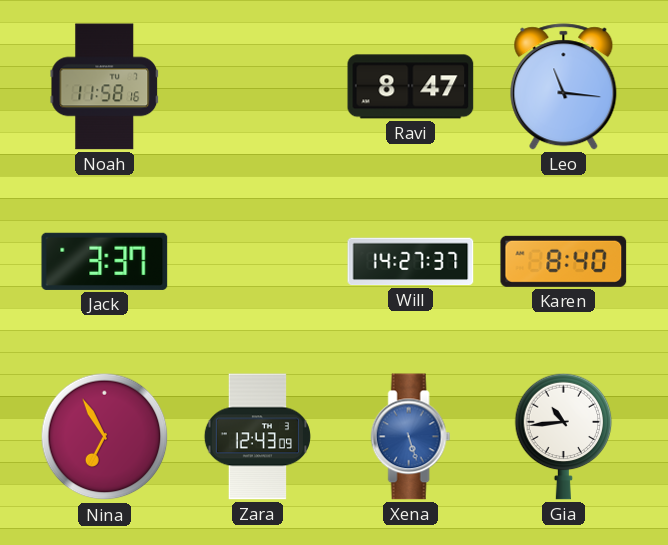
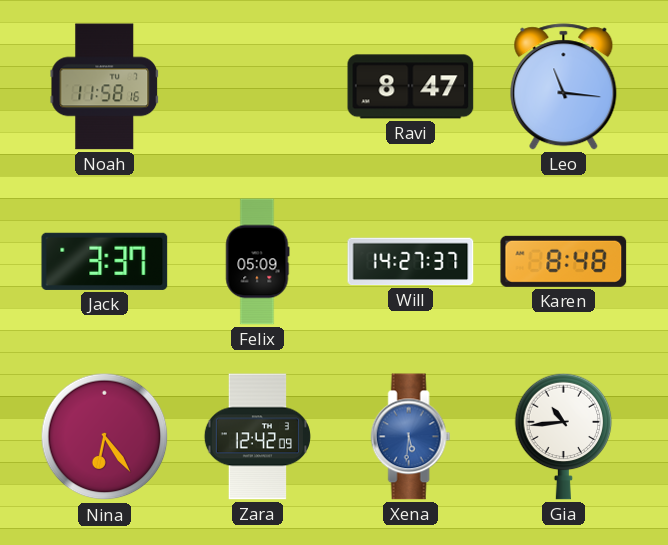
Felix: none -> 05:09 (258, 262)
Karen: 8:40 -> 8:48 (564, 261)
Nina: 6:55 -> 6:24 (105, 437)
Zara: 12:43 -> 12:42 (257, 437)
Xena: 5:27 -> 5:31 (411, 437)
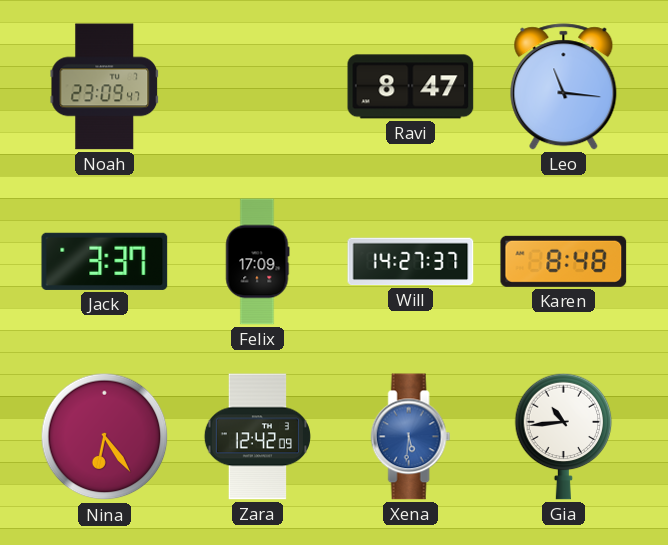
Noah: 11:58 -> 23:09 (105, 87)
Felix: 05:09 -> 17:09 (258, 262)
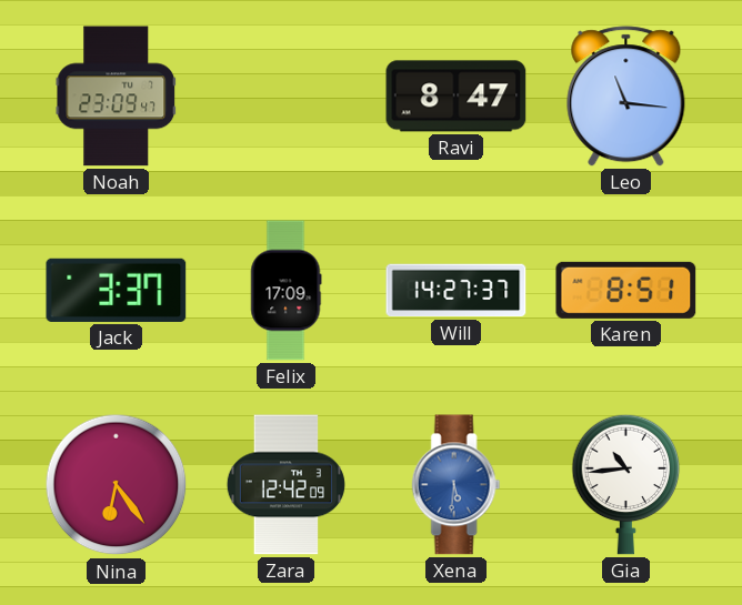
Karen: 8:48 -> 8:51 (626, 290)
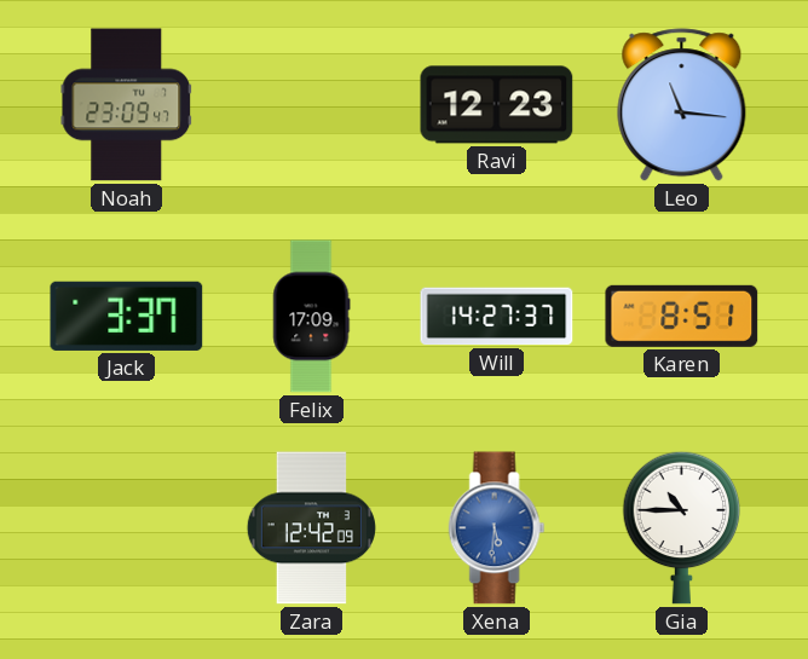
Ravi: 8:47 -> 12:23 (497, 105)
Nina: 6:24 -> none (117, 485)
Gia: 10:44 -> 10:45 (682, 527)
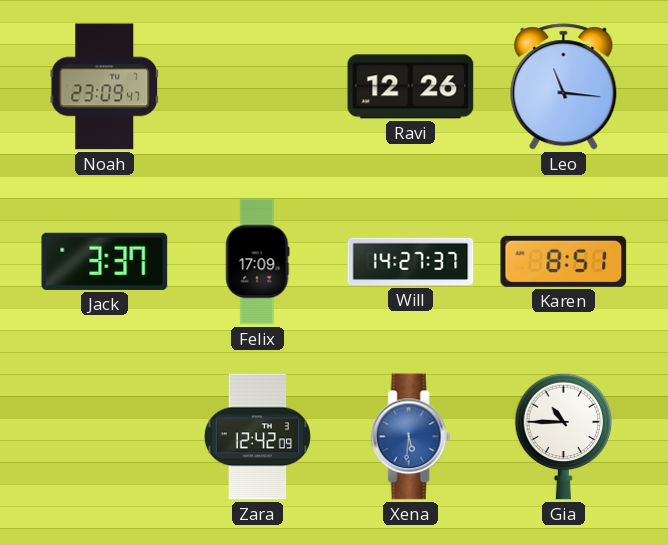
Ravi: 12:23 -> 12:26 (411, 87)
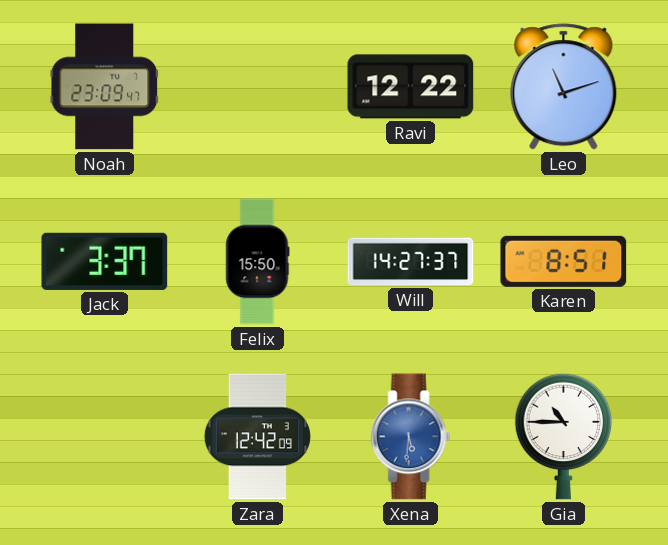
Ravi: 12:26 -> 12:22 (411, 87)
Leo: 11:16 -> 11:12 (564, 87)
Felix: 17:09 -> 15:50 (258, 262)
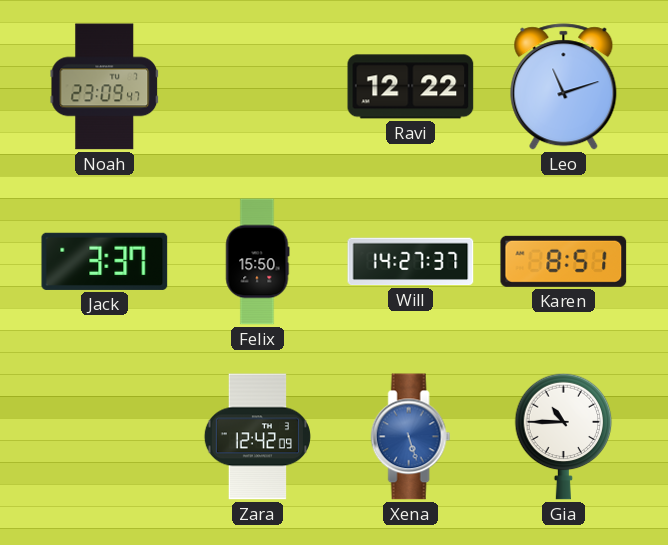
Xena: 5:31 -> 5:27 (411, 437)
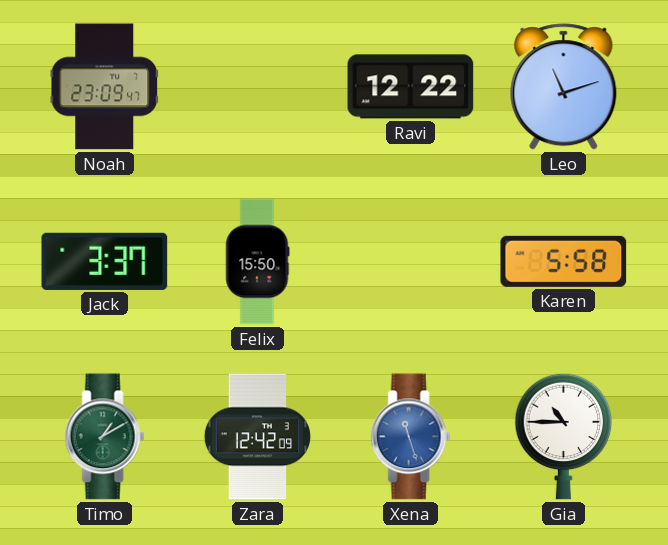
Will: 14:27 -> none (411, 262)
Karen: 8:51 -> 5:58 (564, 261)
Timo: none -> 1:10 (105, 437)
Xena: 5:27 -> 11:27 (411, 437)
